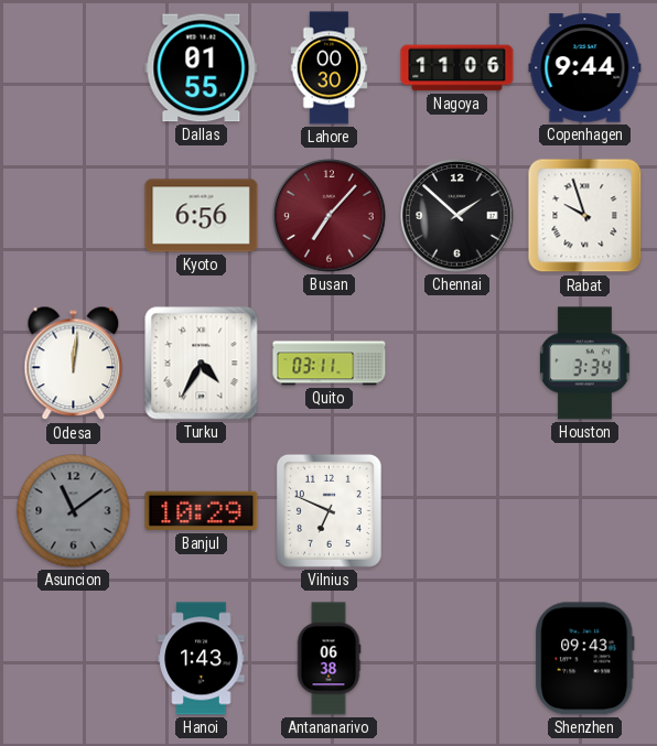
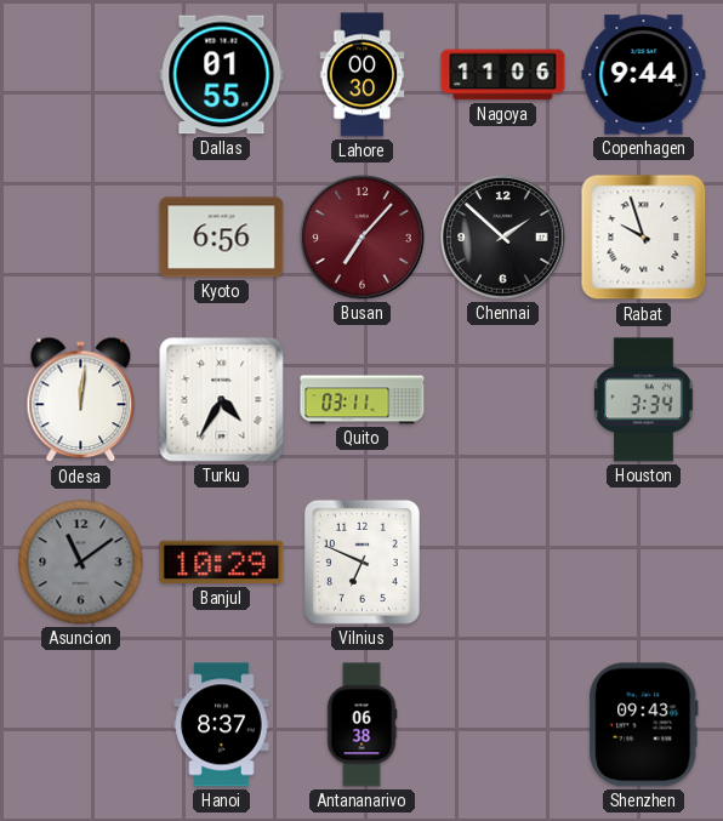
Hanoi: 1:43 -> 8:37 (222, 725)
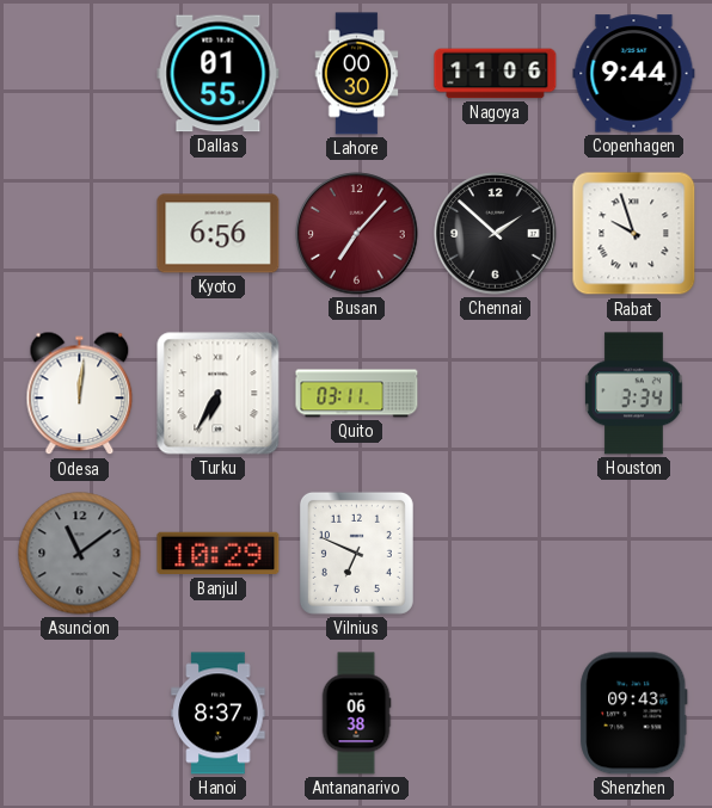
Turku: 4:35 -> 6:35 (219, 394)
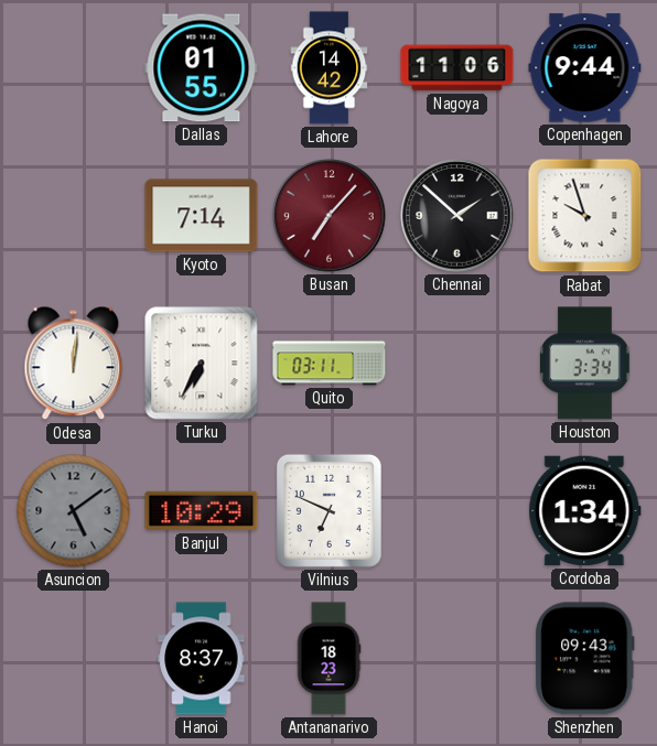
Lahore: 00:30 -> 14:42 (330, 68)
Kyoto: 6:56 -> 7:14 (202, 216)
Asuncion: 11:09 -> 5:09 (74, 511)
Cordoba: none -> 1:34 (585, 511)
Antananarivo: 06:38 -> 18:23 (328, 659)
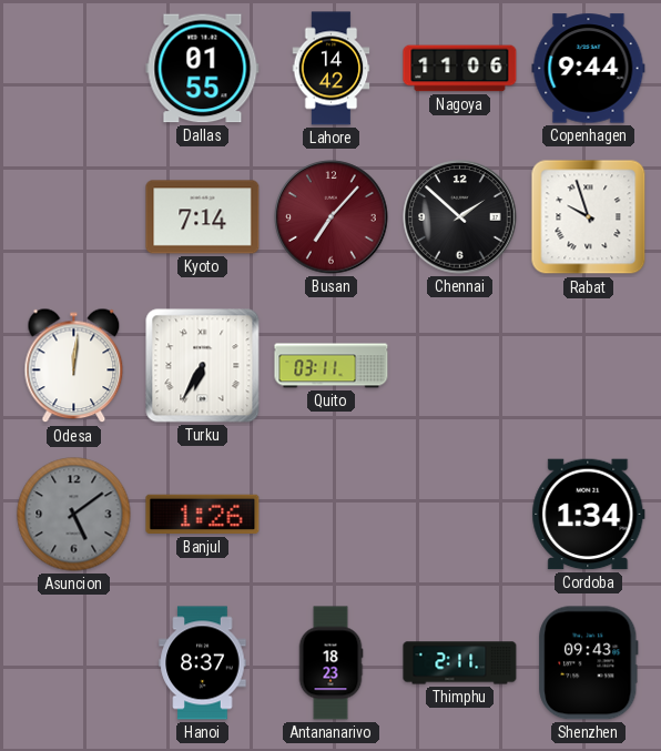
Houston: 3:34 -> none (585, 364)
Banjul: 10:29 -> 1:26 (203, 515)
Vilnius: 6:49 -> none (328, 510)
Thimphu: none -> 2:11 (460, 663)
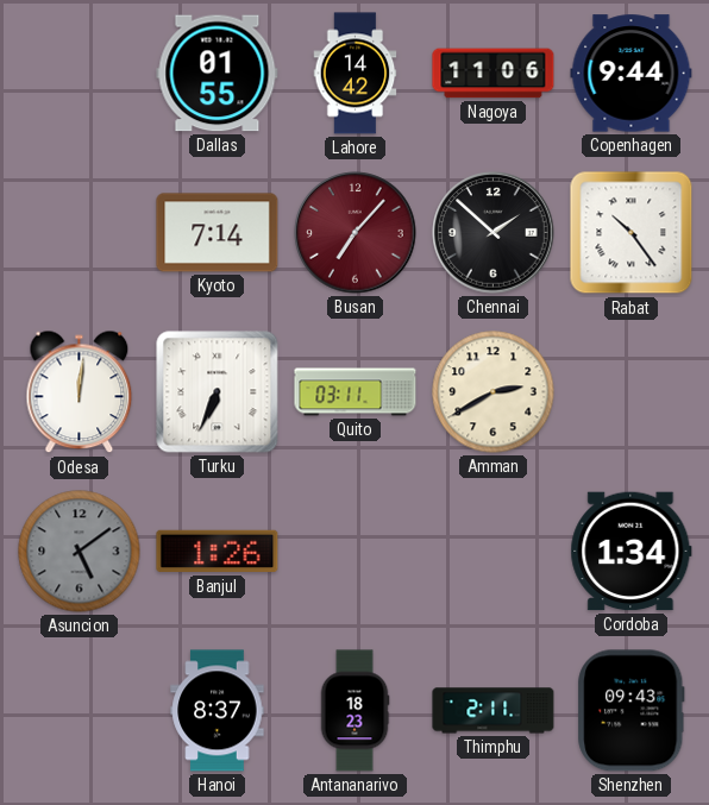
Rabat: 9:57 -> 10:24 (632, 233)
Turku: 6:35 -> 6:34 (218, 392)
Amman: none -> 2:40 (494, 392)
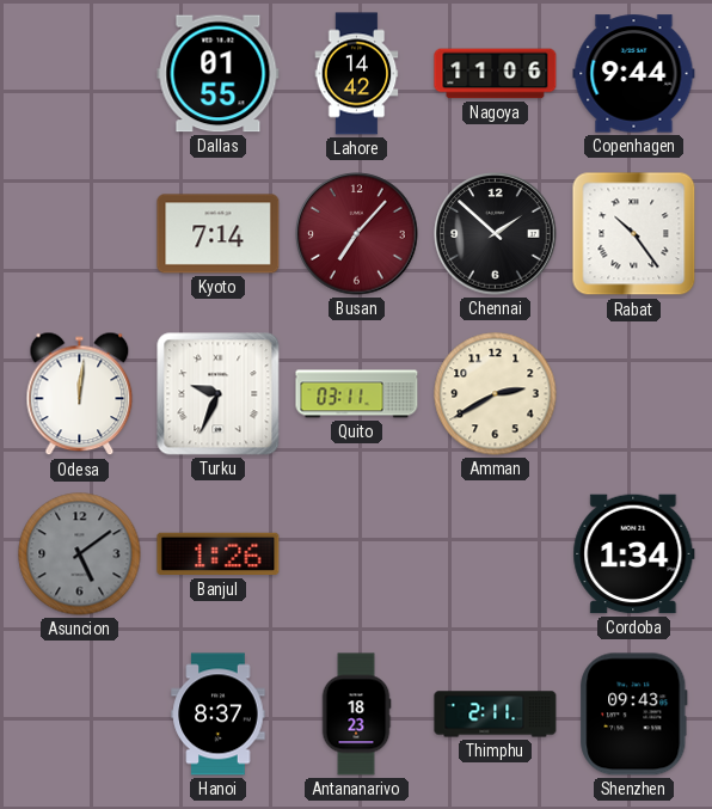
Turku: 6:34 -> 9:34 (219, 394)
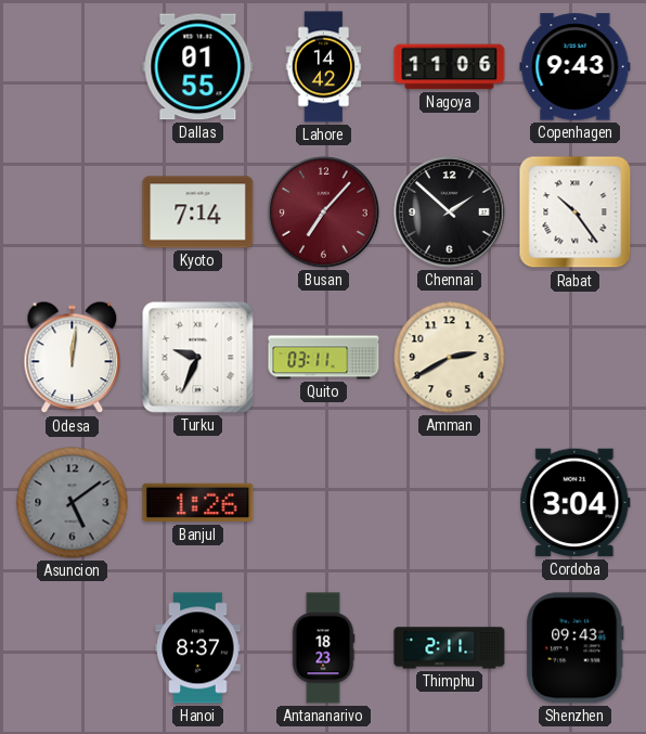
Copenhagen: 9:44 -> 9:43 (576, 67)
Cordoba: 1:34 -> 3:04 (576, 503)
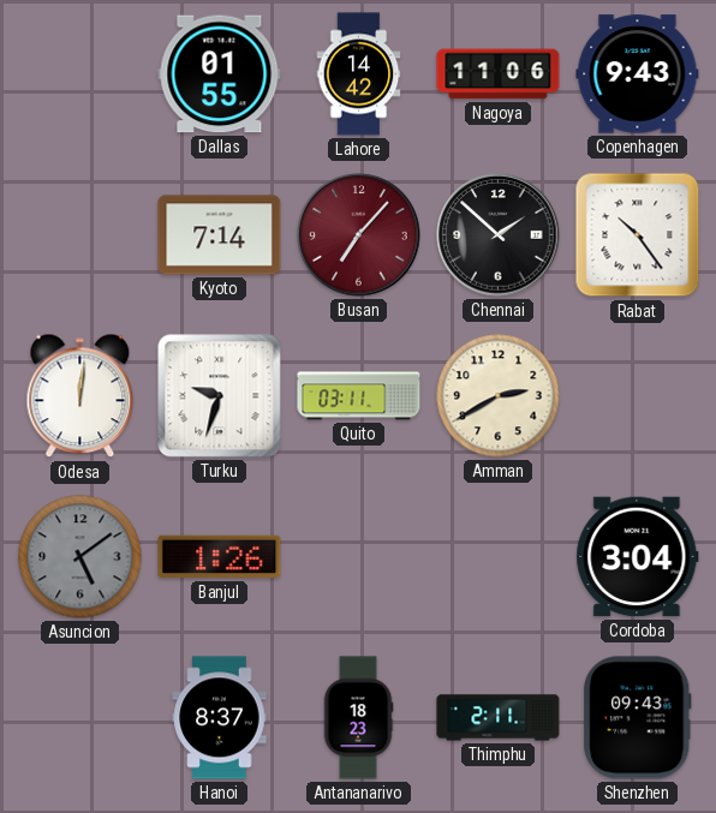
Turku: 9:34 -> 9:33 (220, 396)
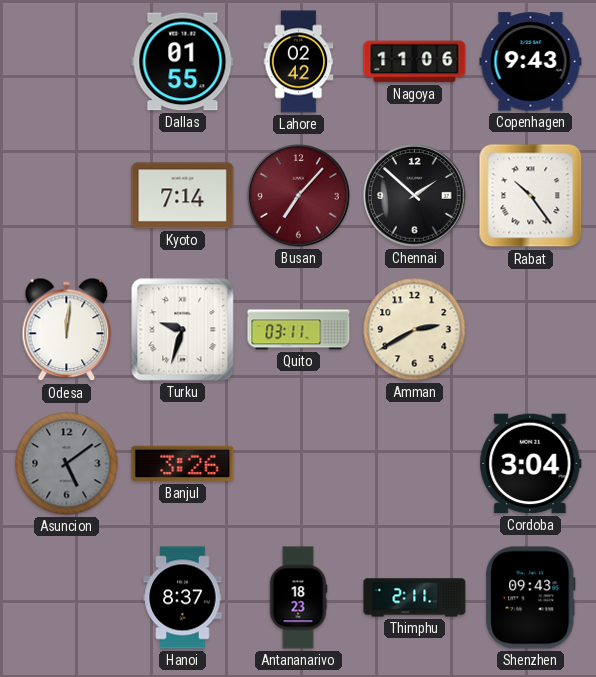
Lahore: 14:42 -> 02:42 (299, 62)
Banjul: 1:26 -> 3:26 (183, 464)
